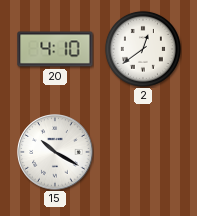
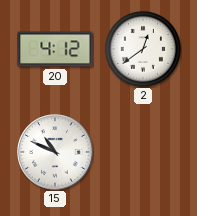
20: 4:10 -> 4:12 (55, 49)
15: 10:20 -> 10:49 (55, 152)
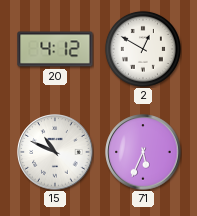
2: 12:39 -> 12:50 (143, 49)
71: none -> 5:34 (143, 152)
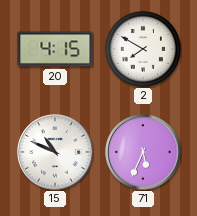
20: 4:12 -> 4:15 (55, 49)
2: 12:50 -> 7:50 (143, 49)
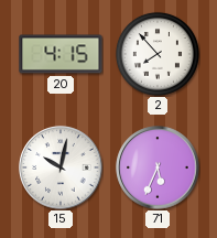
2: 7:50 -> 7:53 (158, 54)
15: 10:49 -> 10:02 (61, 167)
